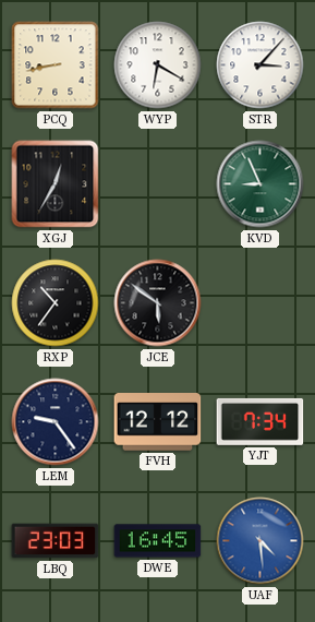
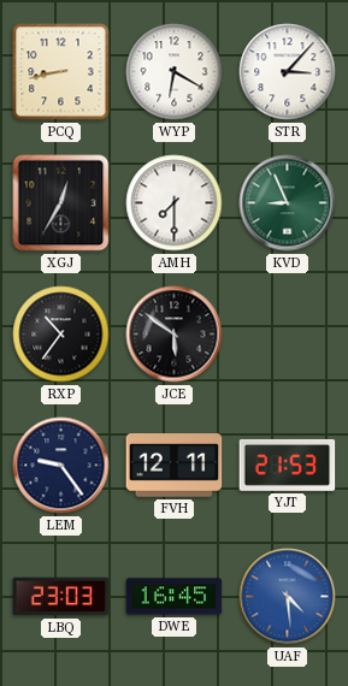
AMH: none -> 7:30 (175, 203)
FVH: 12:12 -> 12:11 (175, 466)
YJT: 7:34 -> 21:53 (288, 465)
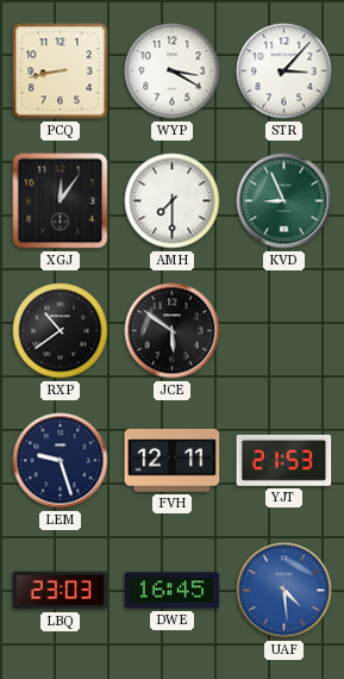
WYP: 6:20 -> 3:20 (173, 71)
XGJ: 12:35 -> 12:06 (61, 201)
RXP: 10:36 -> 10:39 (61, 331)
LEM: 9:24 -> 9:27 (61, 461)
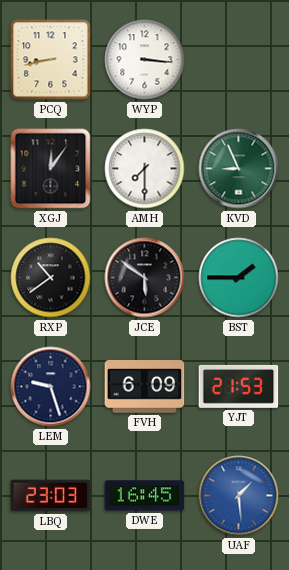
WYP: 3:20 -> 3:16 (145, 60)
STR: 3:07 -> none (284, 71)
BST: none -> 1:45 (239, 278)
FVH: 12:11 -> 6:09 (145, 387)
UAF: 4:29 -> 1:29 (239, 496)
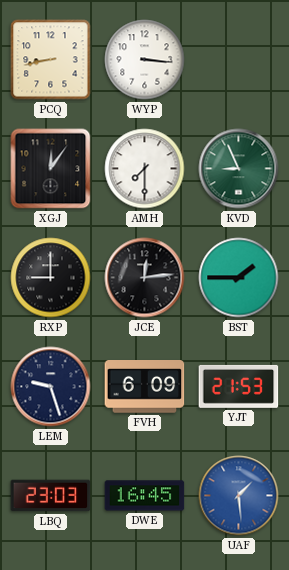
RXP: 10:39 -> 9:00 (51, 278)
JCE: 5:51 -> 12:14 (145, 278)
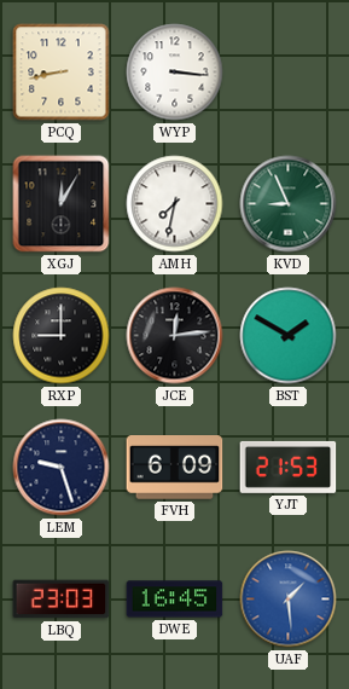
XGJ: 12:06 -> 12:05 (62, 204)
AMH: 7:30 -> 7:32 (175, 204)
BST: 1:45 -> 1:50 (289, 336)
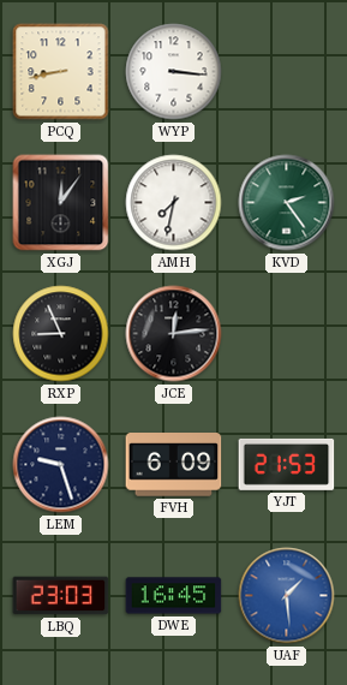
XGJ: 12:05 -> 12:06 (61, 203)
KVD: 8:56 -> 2:24 (287, 203)
RXP: 9:00 -> 8:56 (61, 334)
BST: 1:50 -> none (289, 336)
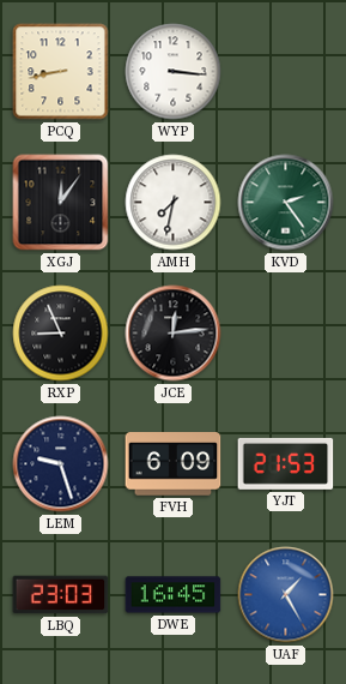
UAF: 1:29 -> 1:25 (286, 595)
